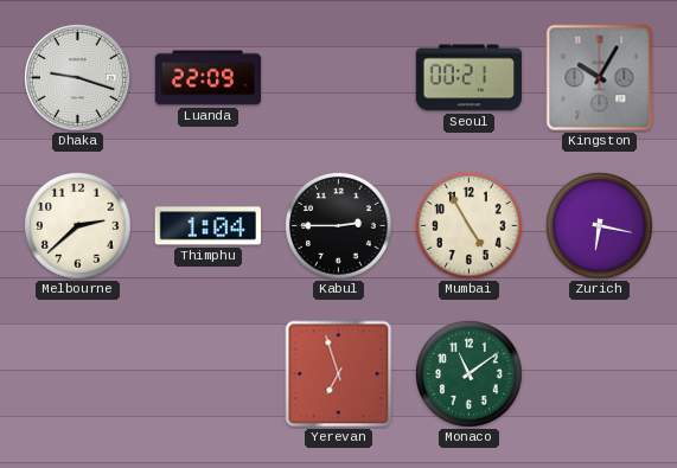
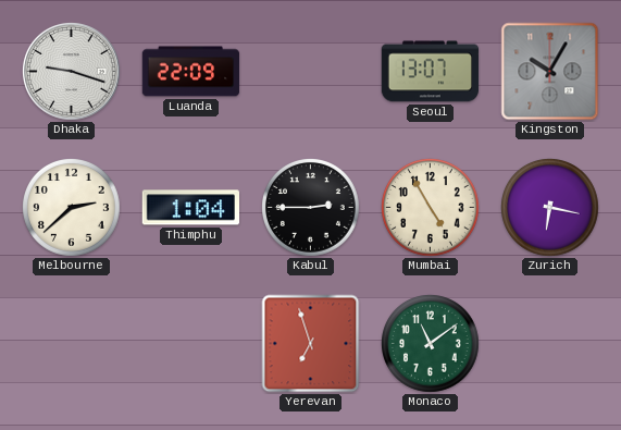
Seoul: 00:21 -> 13:07 (431, 72)
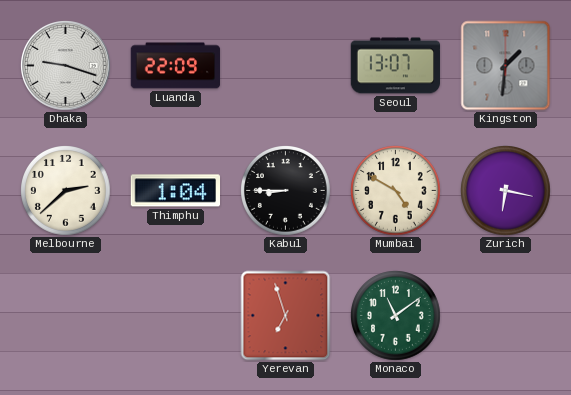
Kingston: 10:05 -> 1:31 (506, 66)
Kabul: 2:45 -> 8:45 (286, 191)
Mumbai: 4:55 -> 4:50 (396, 191)
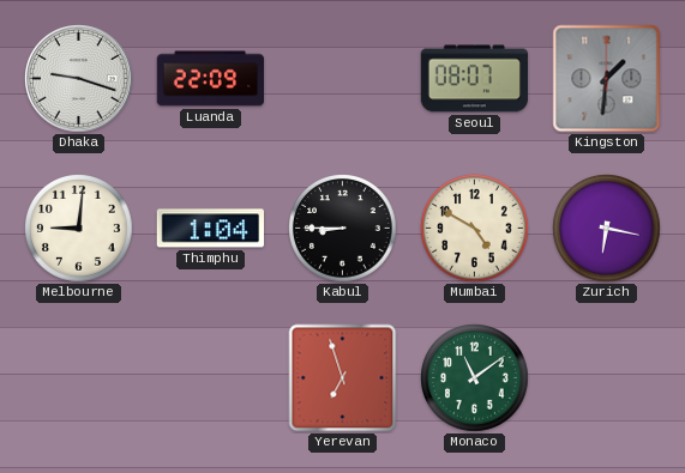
Seoul: 13:07 -> 08:07 (475, 79)
Melbourne: 2:38 -> 9:01 (79, 229)
